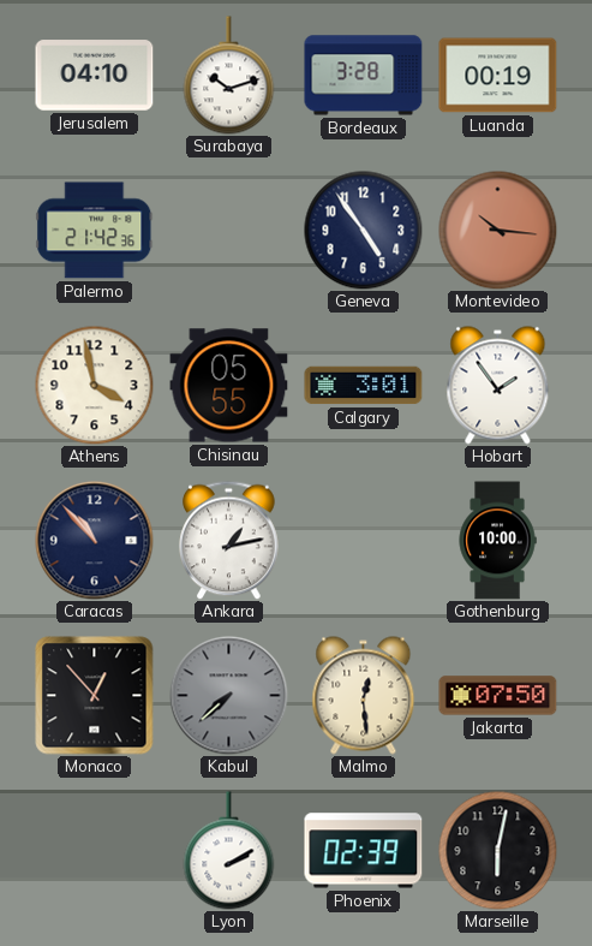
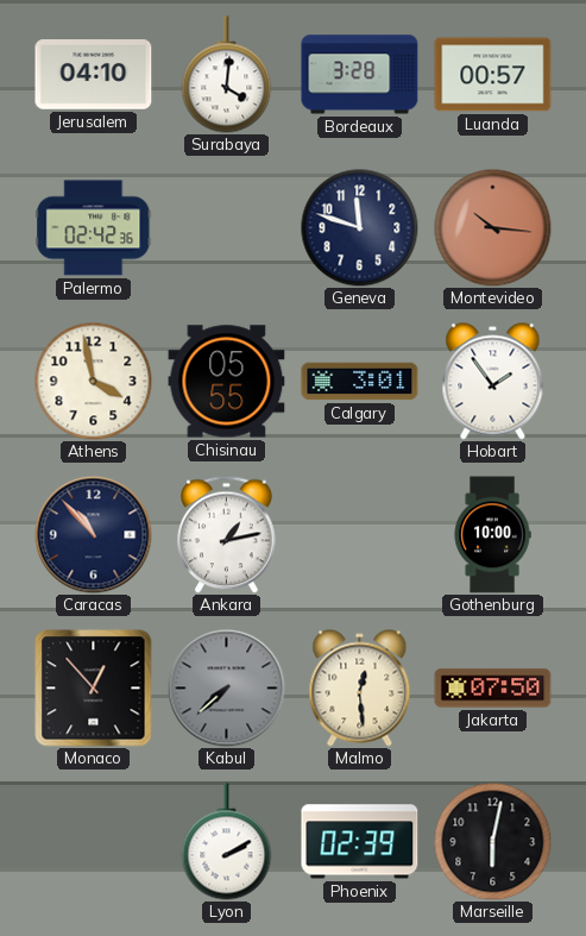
Surabaya: 10:12 -> 4:01 (227, 75)
Luanda: 00:19 -> 00:57 (493, 75)
Palermo: 21:42 -> 02:42 (94, 228)
Geneva: 4:54 -> 11:48 (360, 228)
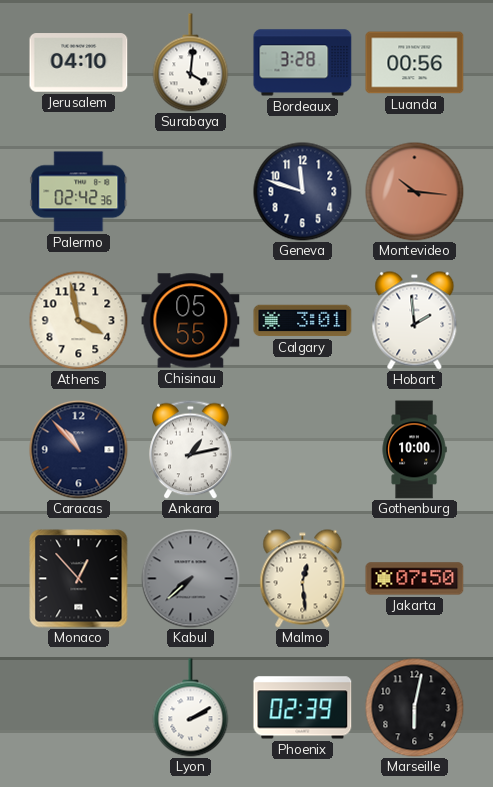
Luanda: 00:57 -> 00:56 (415, 63)
Hobart: 1:54 -> 1:59 (415, 321)
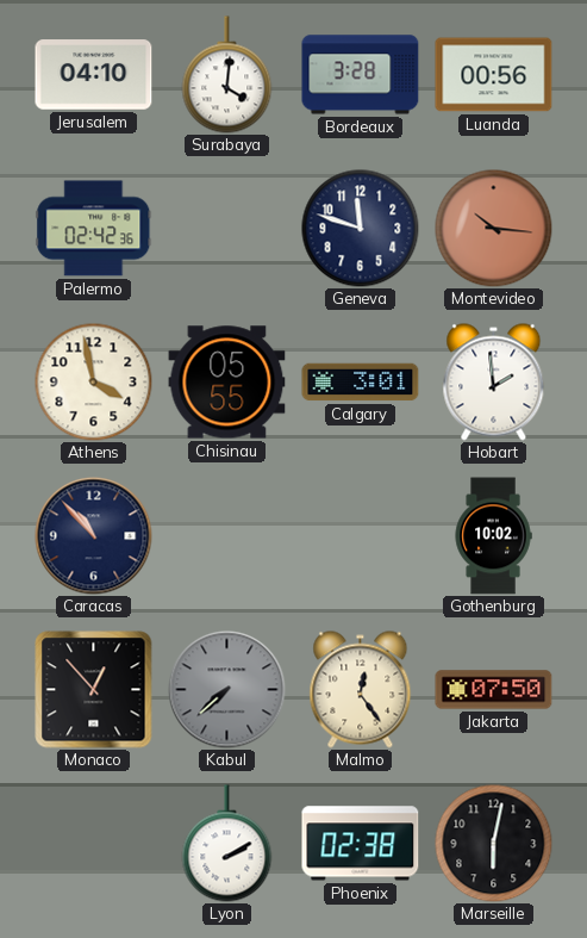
Ankara: 1:13 -> none (191, 449)
Gothenburg: 10:00 -> 10:02 (493, 536)
Malmo: 12:29 -> 12:24 (361, 690)
Phoenix: 02:39 -> 02:38 (361, 844)
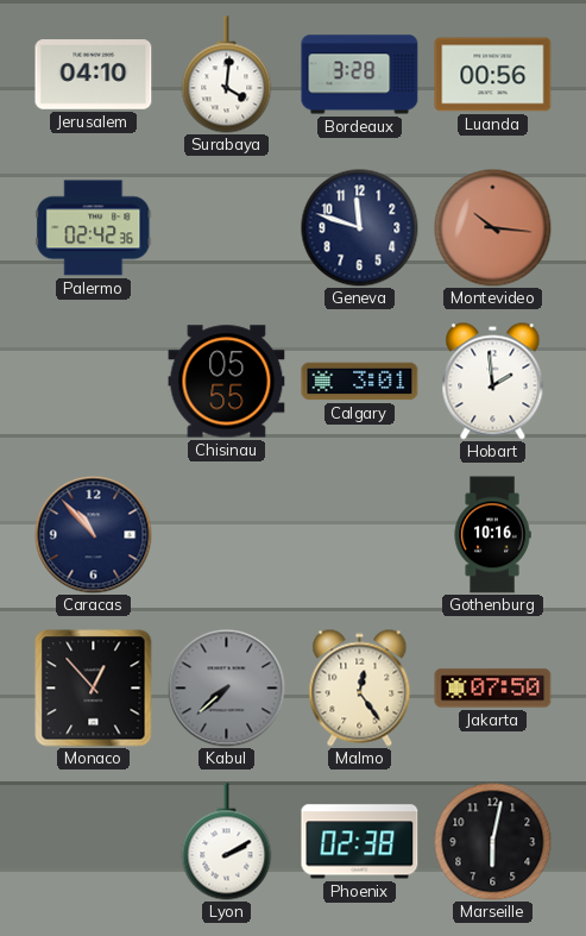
Athens: 3:58 -> none (94, 383)
Gothenburg: 10:02 -> 10:16 (492, 535)
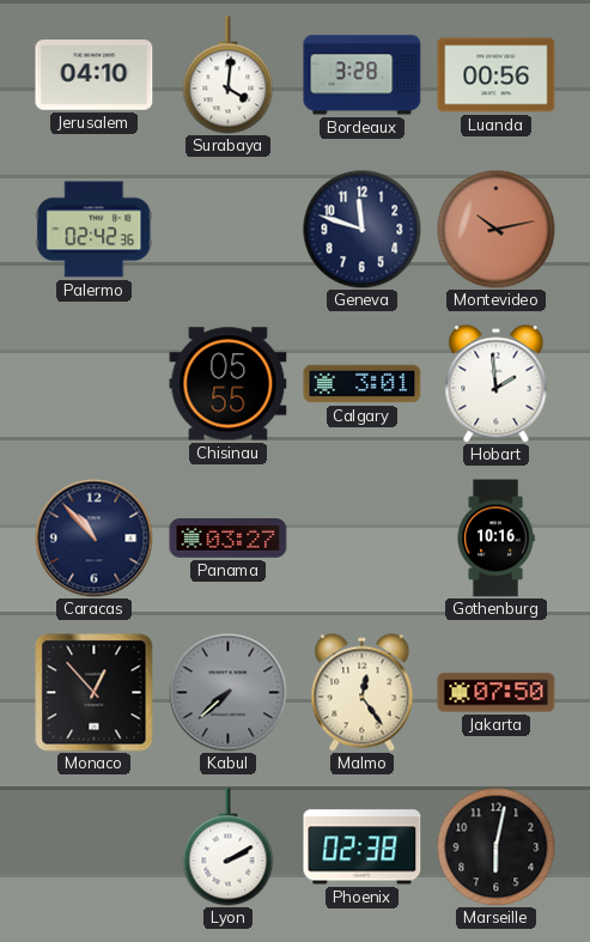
Montevideo: 10:16 -> 10:13 (497, 230)
Panama: none -> 03:27 (229, 539)
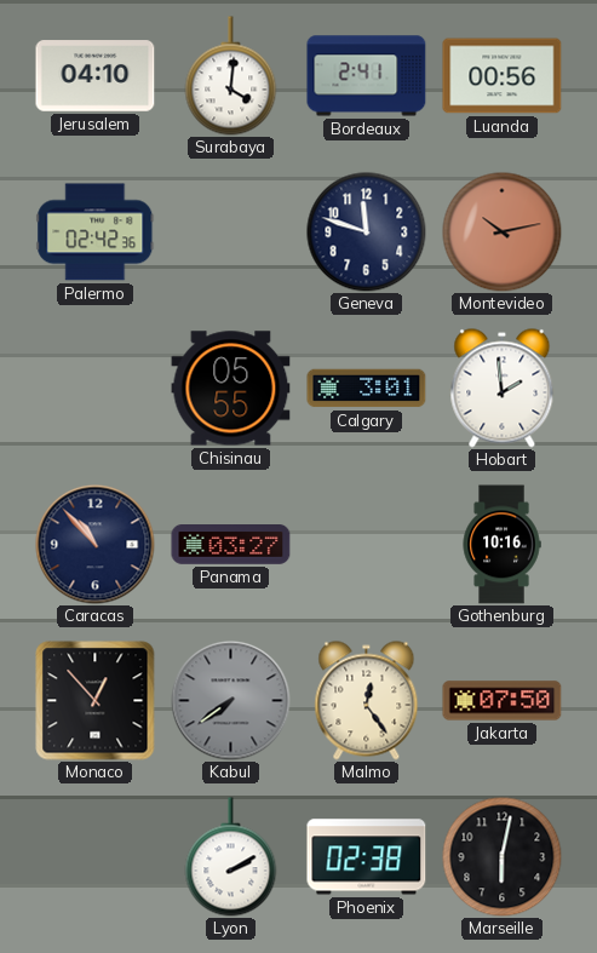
Bordeaux: 3:28 -> 2:41 (367, 76)
Kabul: 7:38 -> 7:39 (231, 701)
